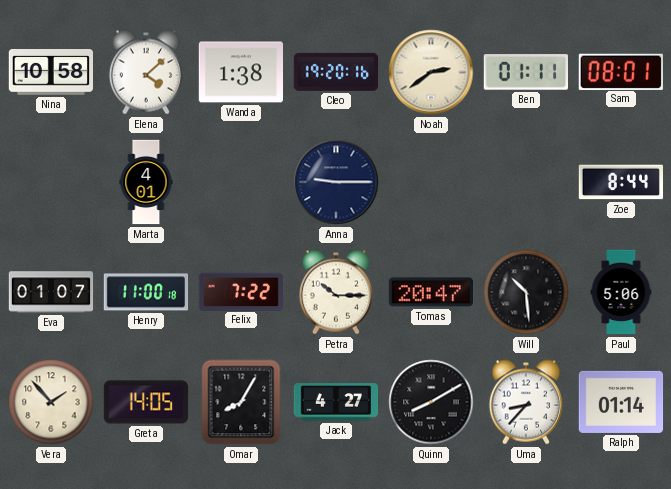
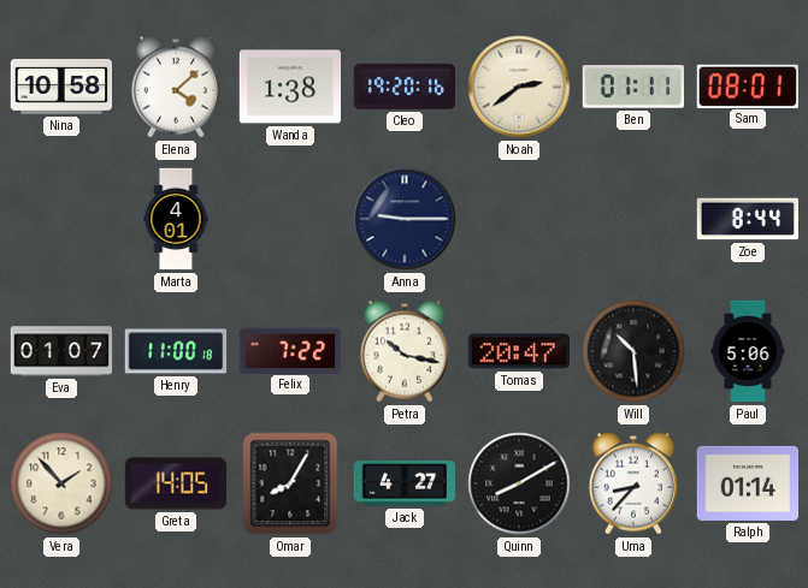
Petra: 10:15 -> 10:17 (403, 351)
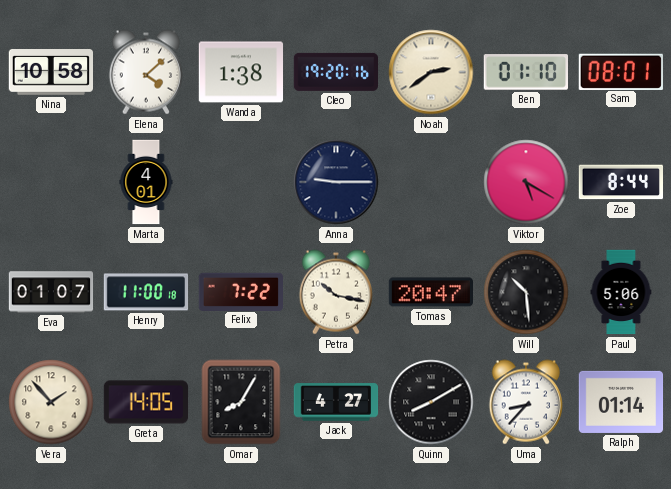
Ben: 01:11 -> 01:10 (525, 72)
Viktor: none -> 5:20 (526, 182)
